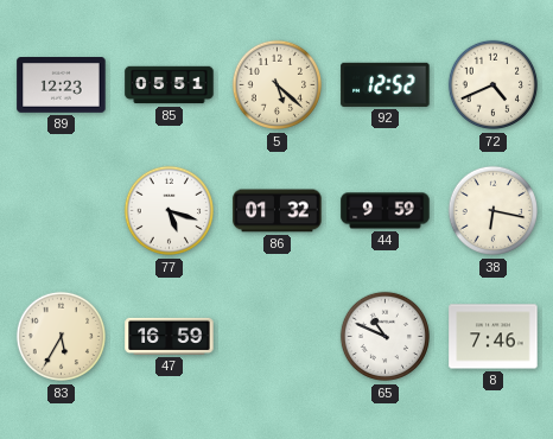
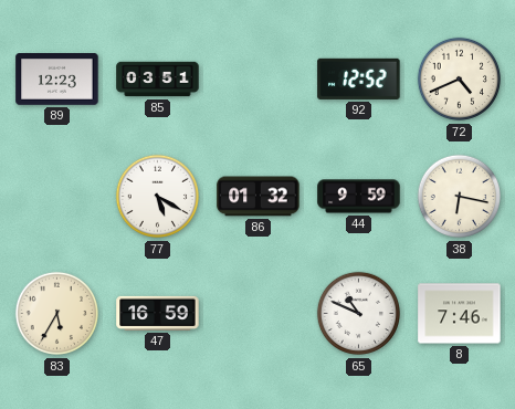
85: 05:51 -> 03:51 (158, 80)
5: 5:22 -> none (278, 85)
77: 5:18 -> 5:20 (158, 197)
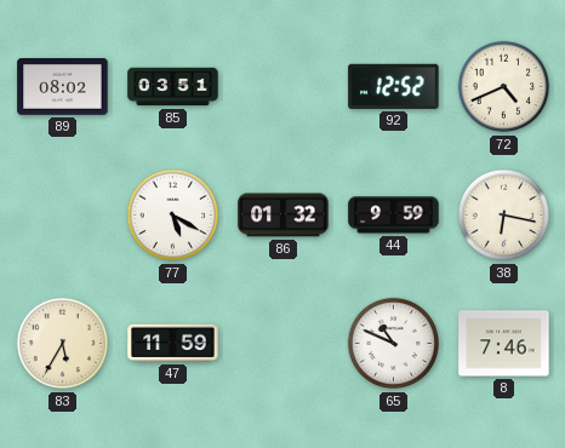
89: 12:23 -> 08:02 (63, 87)
47: 16:59 -> 11:59 (173, 343)
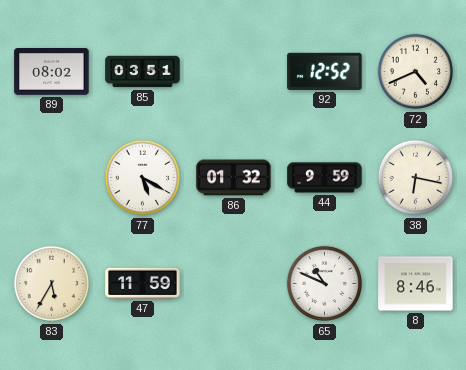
8: 7:46 -> 8:46 (416, 284)
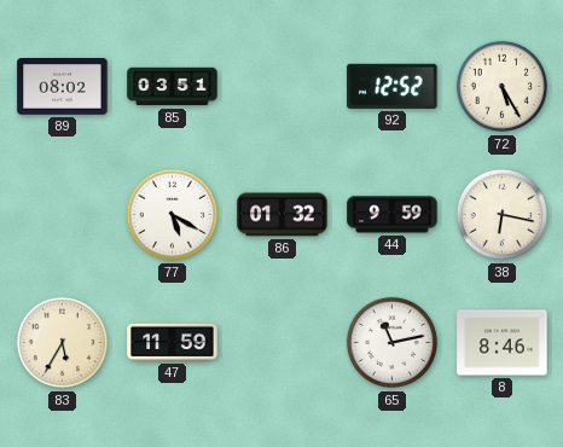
72: 4:41 -> 5:25 (503, 87)
65: 10:49 -> 11:13 (393, 343)
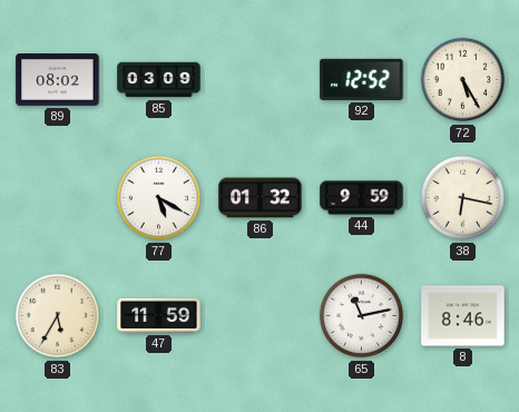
85: 03:51 -> 03:09 (159, 80)
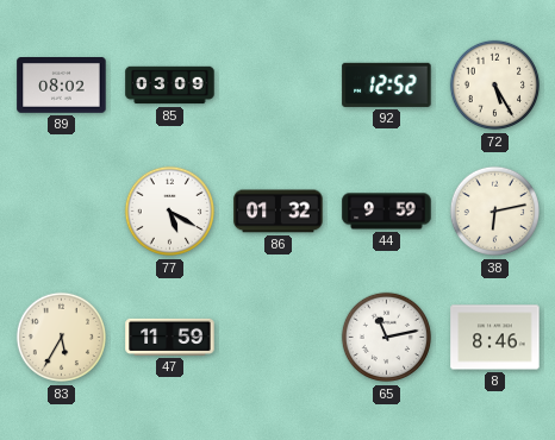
38: 6:17 -> 6:13 (495, 212)
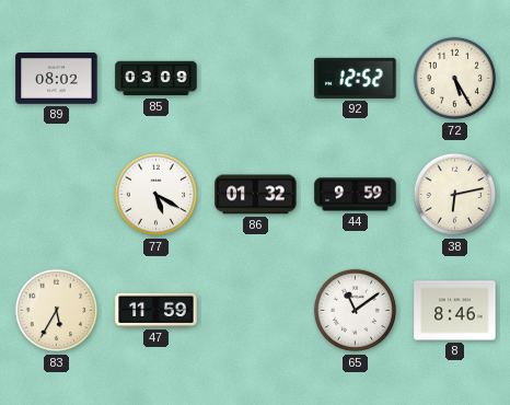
65: 11:13 -> 11:09 (356, 311)
